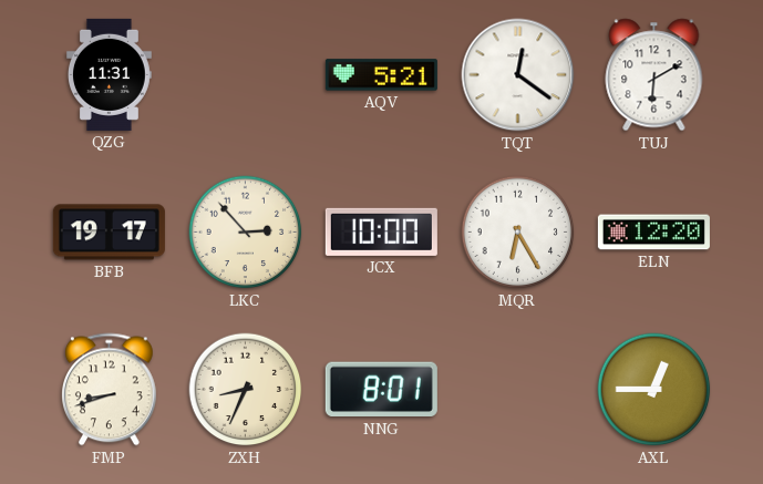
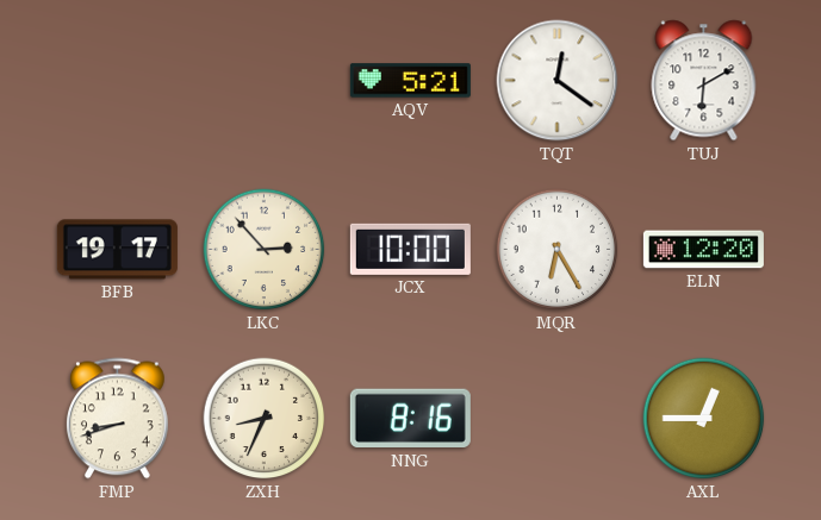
QZG: 11:31 -> none (109, 74)
NNG: 8:01 -> 8:16 (410, 419)
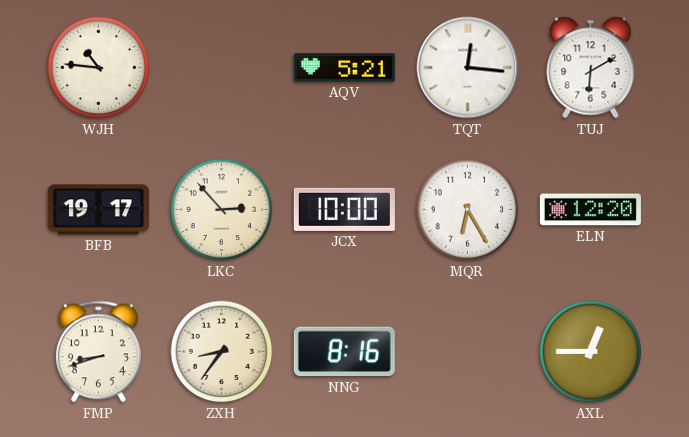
WJH: none -> 10:46 (99, 68)
TQT: 12:21 -> 12:16 (468, 68)
ZXH: 8:34 -> 8:36 (222, 352)
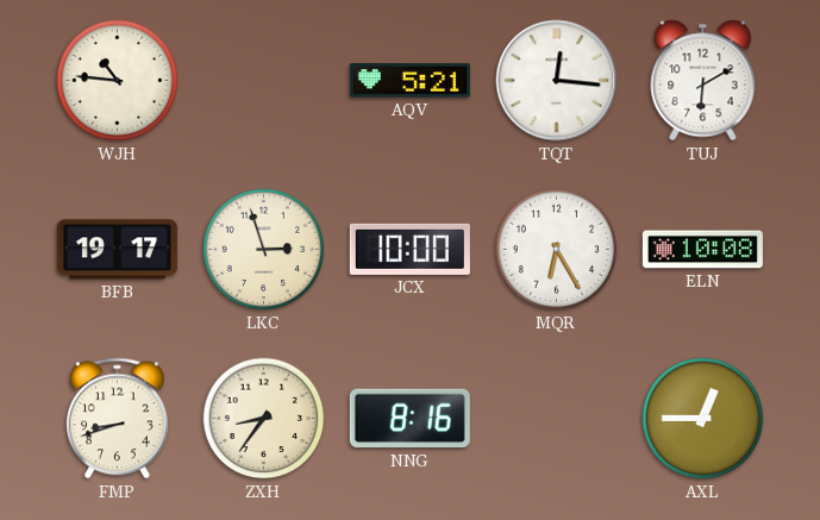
LKC: 2:53 -> 2:57 (264, 250)
ELN: 12:20 -> 10:08 (702, 250)
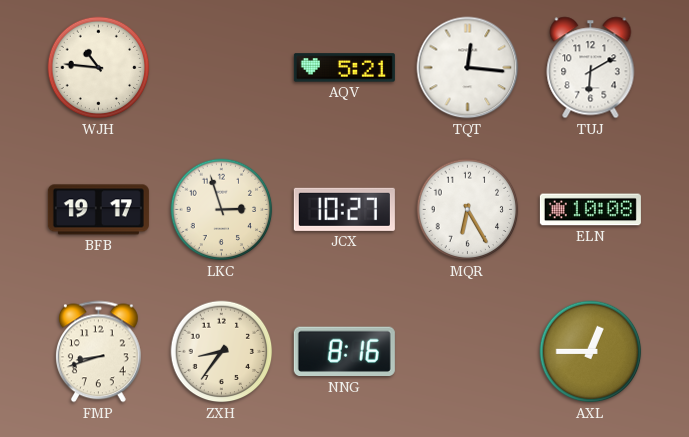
JCX: 10:00 -> 10:27 (344, 209)
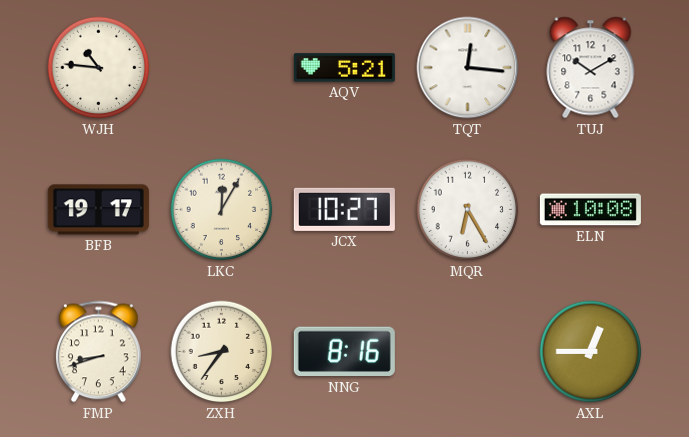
TUJ: 6:10 -> 10:10 (591, 68)
LKC: 2:57 -> 12:05 (222, 210)
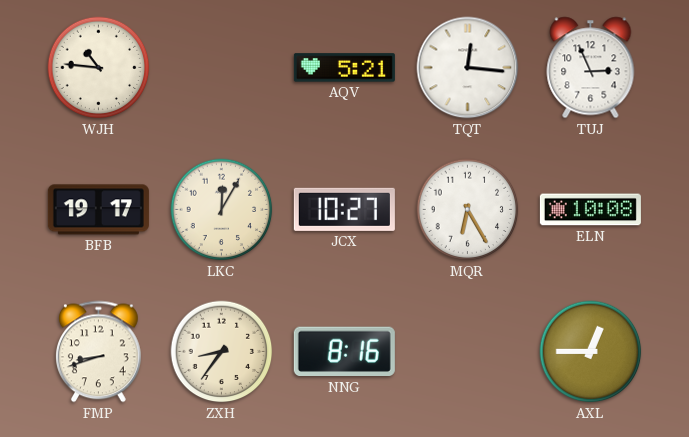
TUJ: 10:10 -> 2:56 (591, 68)
